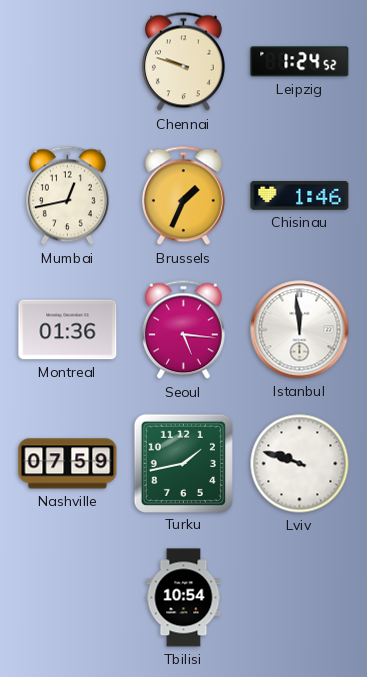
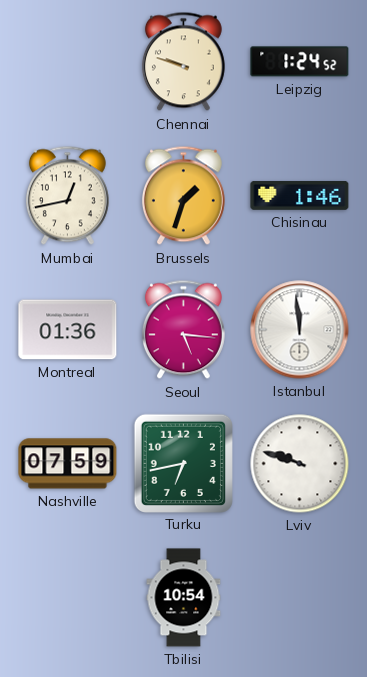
Brussels: 1:34 -> 1:33 (183, 196)
Turku: 1:43 -> 6:43 (183, 463)
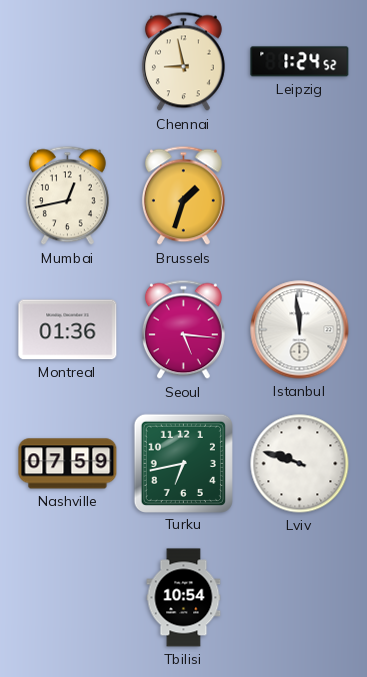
Chennai: 9:48 -> 8:58 (183, 62)
Chisinau: 1:46 -> none (300, 195)
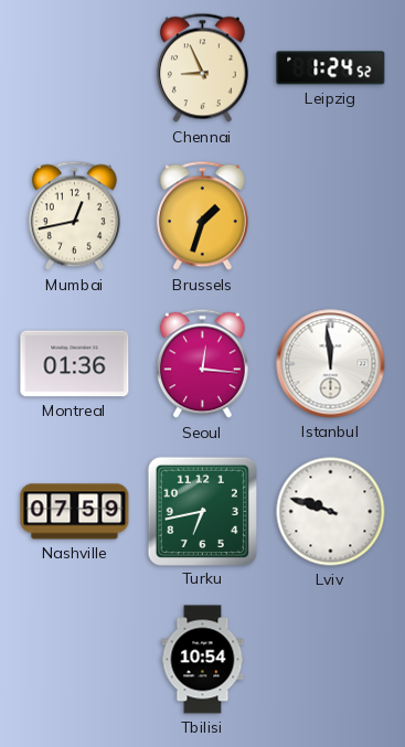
Chennai: 8:58 -> 8:56 (202, 68)
Seoul: 5:16 -> 12:16 (202, 364)
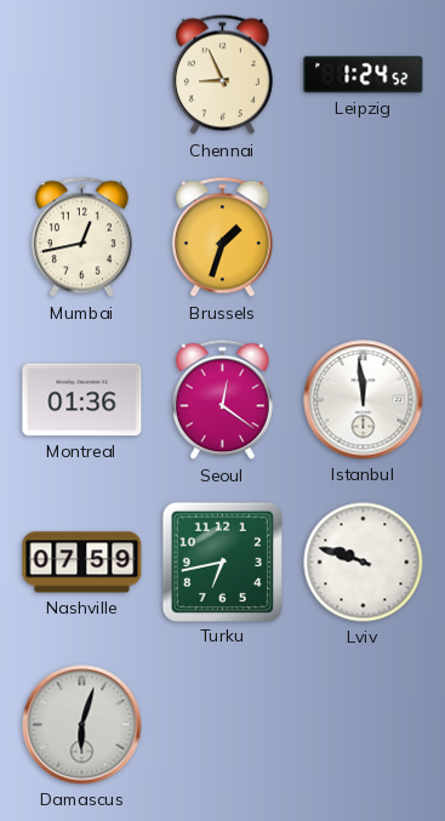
Seoul: 12:16 -> 12:21 (222, 400)
Damascus: none -> 6:03 (82, 725)
Tbilisi: 10:54 -> none (203, 660)
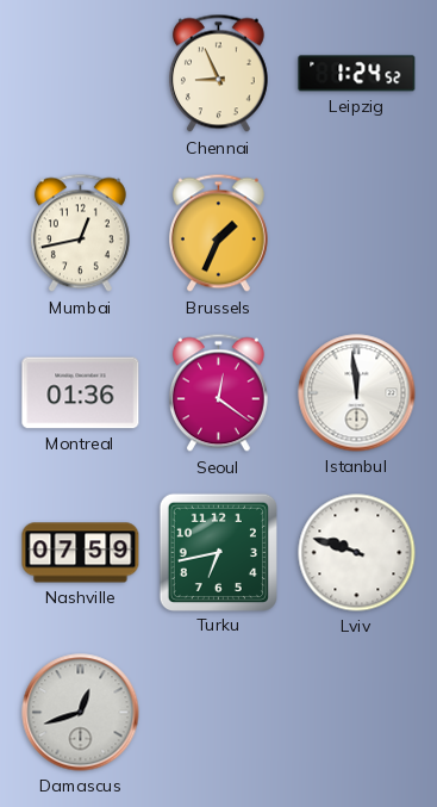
Brussels: 1:33 -> 1:34 (218, 234)
Damascus: 6:03 -> 12:42 (81, 713)
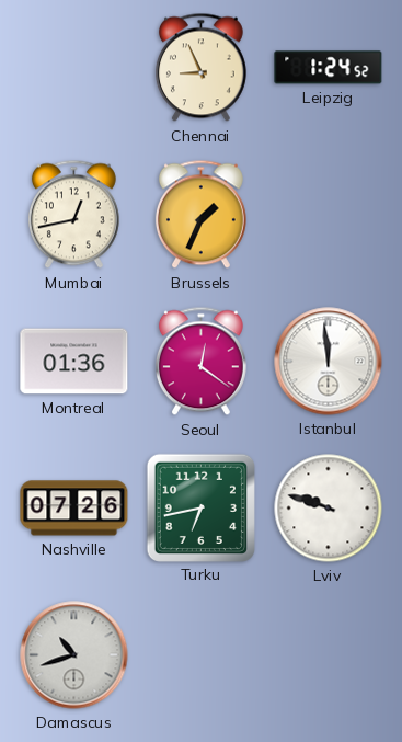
Nashville: 07:59 -> 07:26 (74, 509)
Damascus: 12:42 -> 10:42 (74, 655)
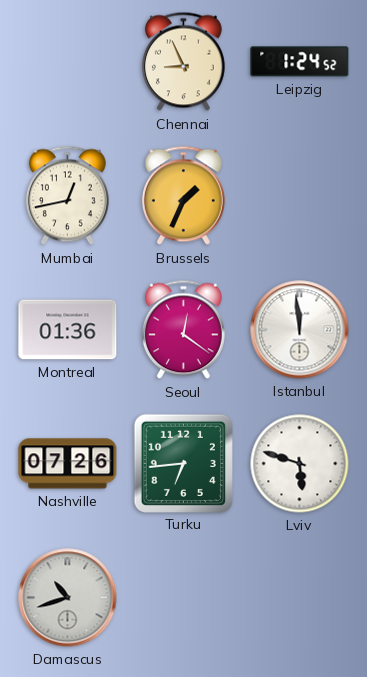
Turku: 6:43 -> 6:44 (183, 463)
Lviv: 9:48 -> 5:48 (300, 464)
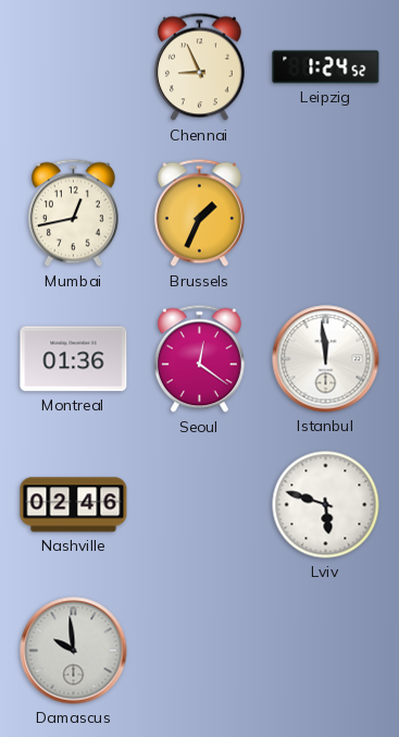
Nashville: 07:26 -> 02:46 (74, 505)
Turku: 6:44 -> none (183, 463)
Damascus: 10:42 -> 9:59 (74, 651)
